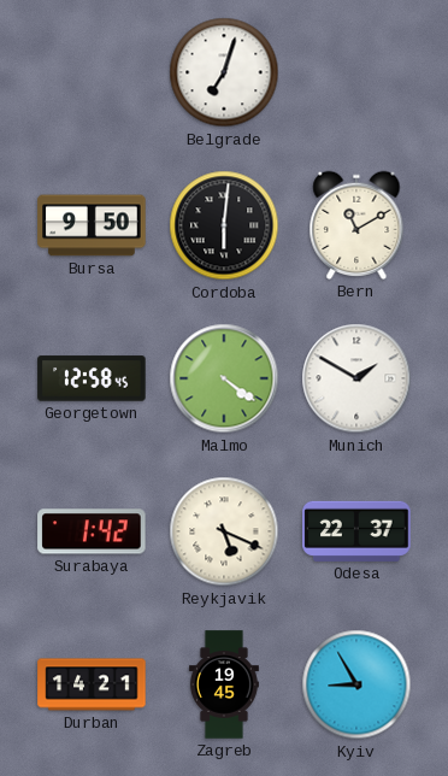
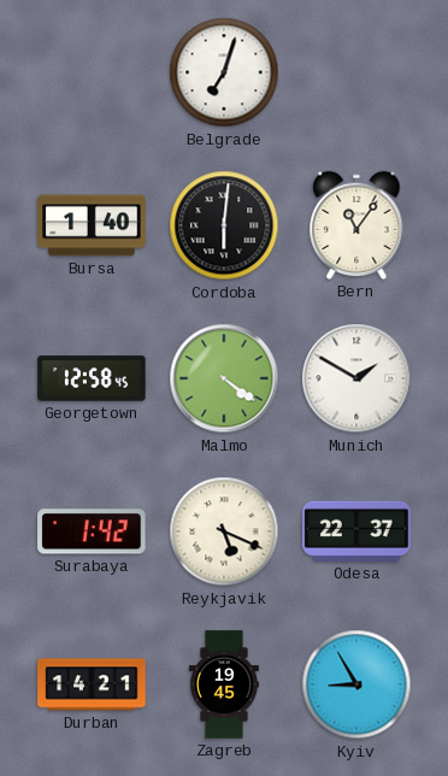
Bursa: 9:50 -> 1:40 (92, 225)
Bern: 11:10 -> 11:06 (356, 225)
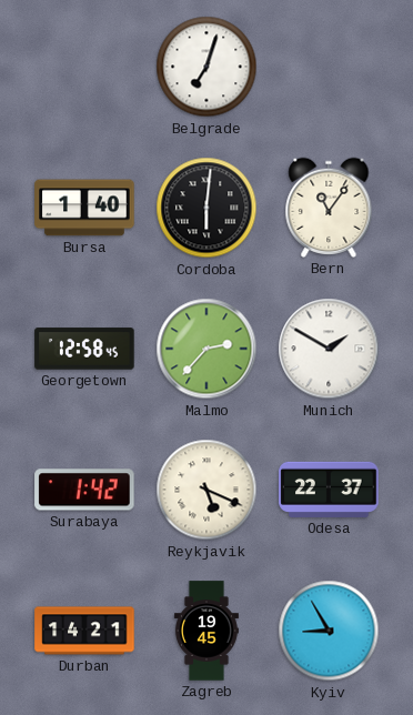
Malmo: 4:21 -> 2:37 (206, 349)
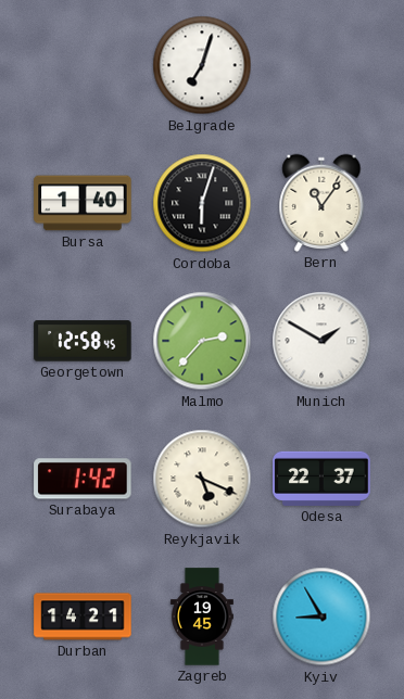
Cordoba: 6:01 -> 6:03 (202, 203)
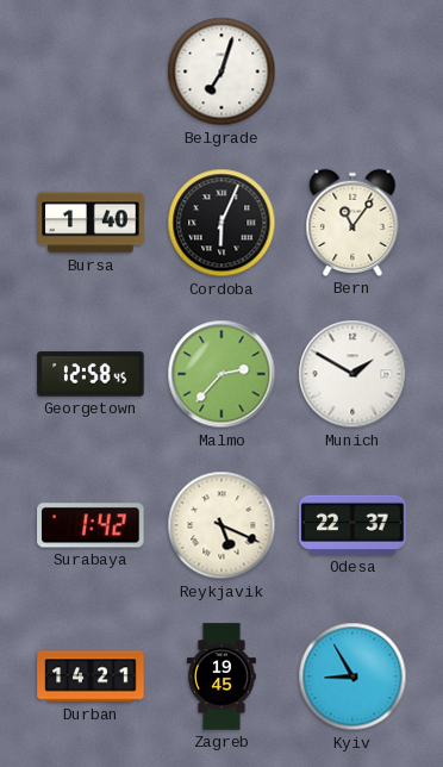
Cordoba: 6:03 -> 6:04 (221, 223)
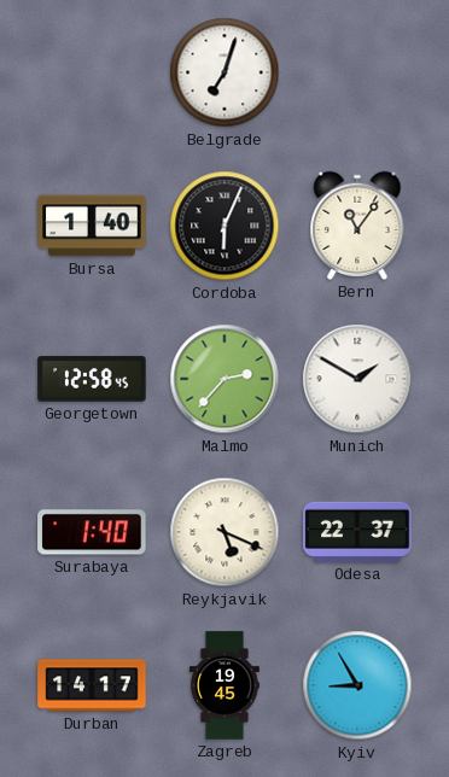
Surabaya: 1:42 -> 1:40 (92, 532)
Durban: 14:21 -> 14:17 (92, 685)
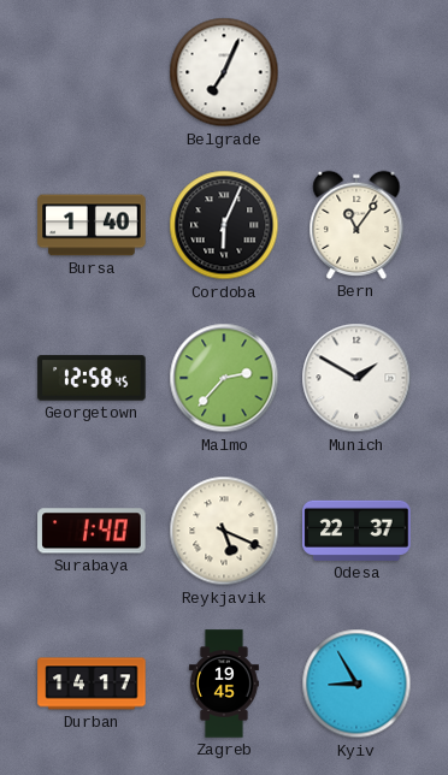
Belgrade: 7:03 -> 7:04 (224, 72)
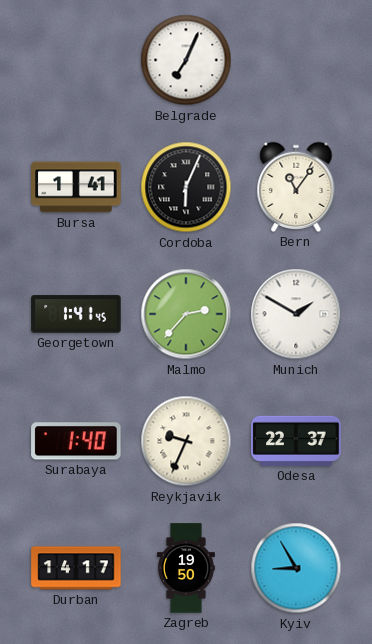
Bursa: 1:40 -> 1:41 (76, 187)
Georgetown: 12:58 -> 1:41 (76, 314)
Reykjavik: 5:19 -> 9:34 (186, 441)
Zagreb: 19:45 -> 19:50 (186, 568)
